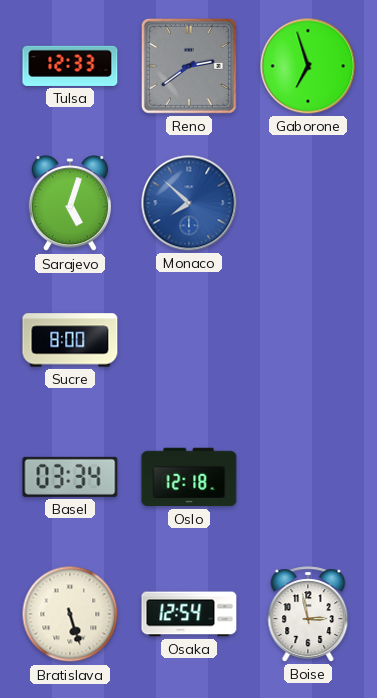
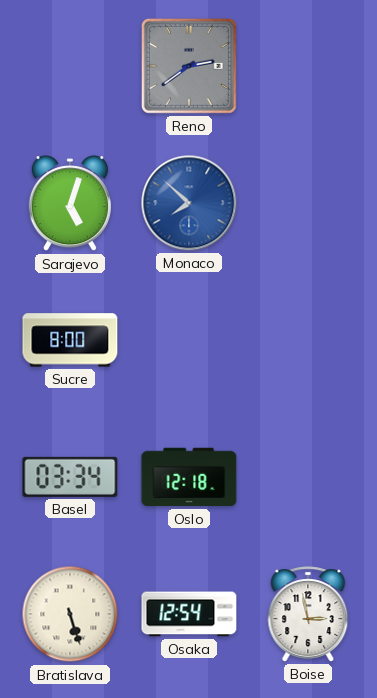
Tulsa: 12:33 -> none (70, 66)
Gaborone: 6:57 -> none (308, 66)
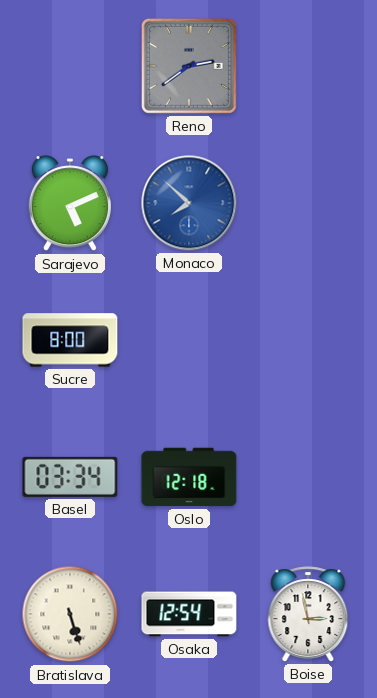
Sarajevo: 5:03 -> 5:11 (70, 204)
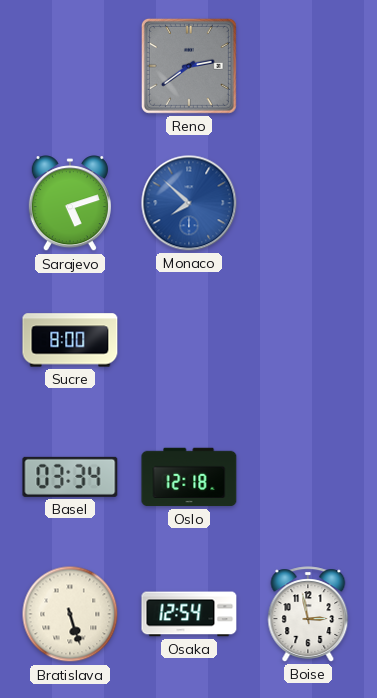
Sarajevo: 5:11 -> 5:12 (70, 204)
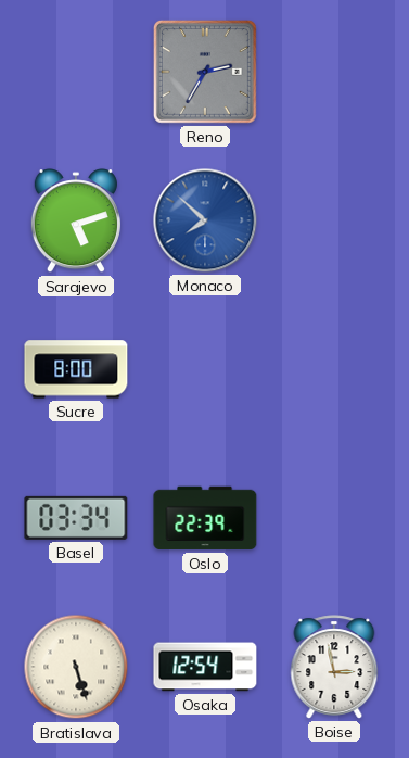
Reno: 2:39 -> 2:35 (205, 72)
Oslo: 12:18 -> 22:39 (205, 518)
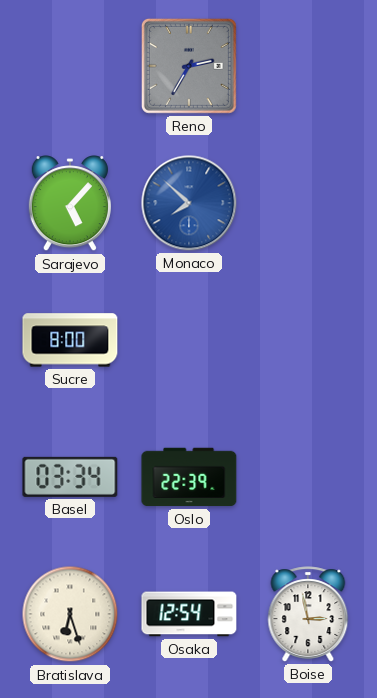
Sarajevo: 5:12 -> 5:07 (70, 204)
Bratislava: 5:27 -> 6:27 (70, 614)
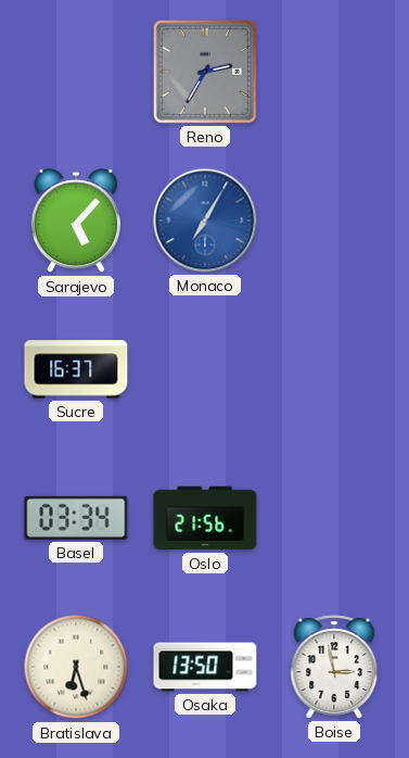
Monaco: 7:52 -> 7:05 (205, 220)
Sucre: 8:00 -> 16:37 (76, 369)
Oslo: 22:39 -> 21:56 (205, 518)
Osaka: 12:54 -> 13:50 (205, 667)
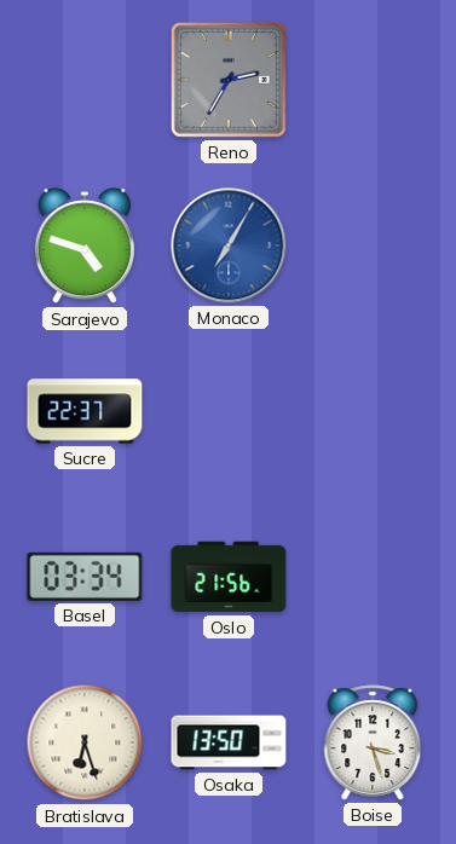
Sarajevo: 5:07 -> 4:48 (85, 247)
Sucre: 16:37 -> 22:37 (85, 411)
Boise: 2:58 -> 3:27 (373, 742)
